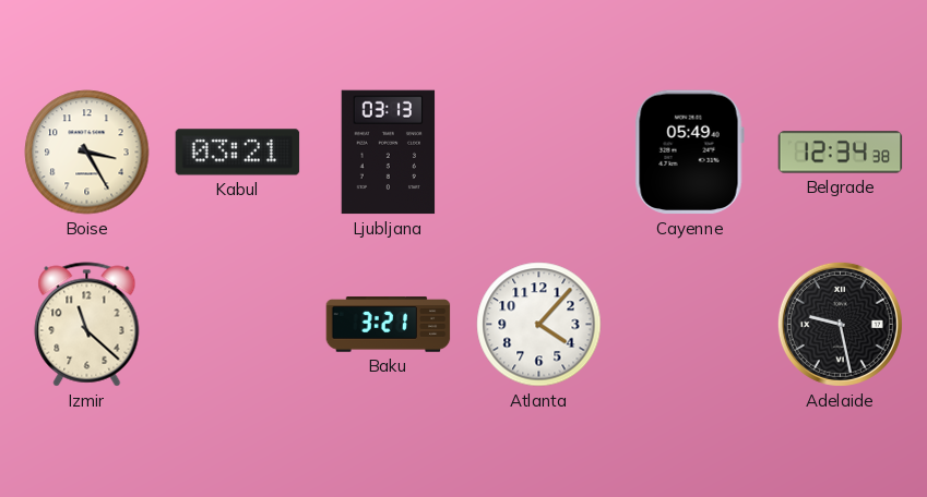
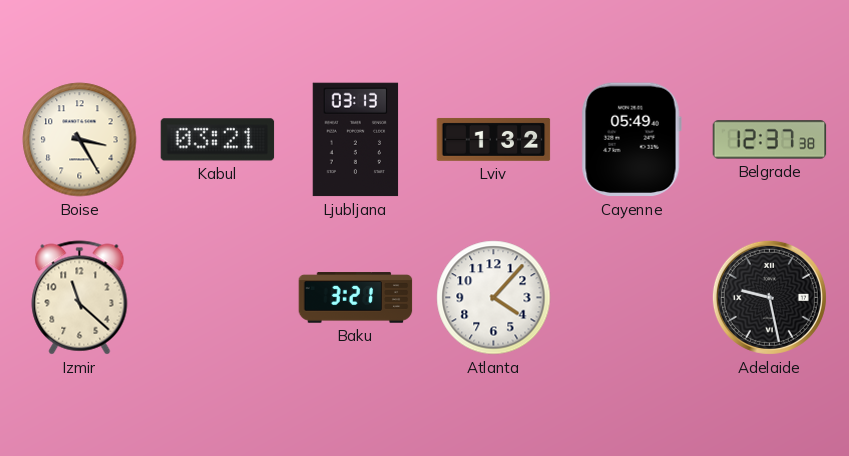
Lviv: none -> 1:32 (494, 139)
Belgrade: 12:34 -> 12:37 (770, 140)
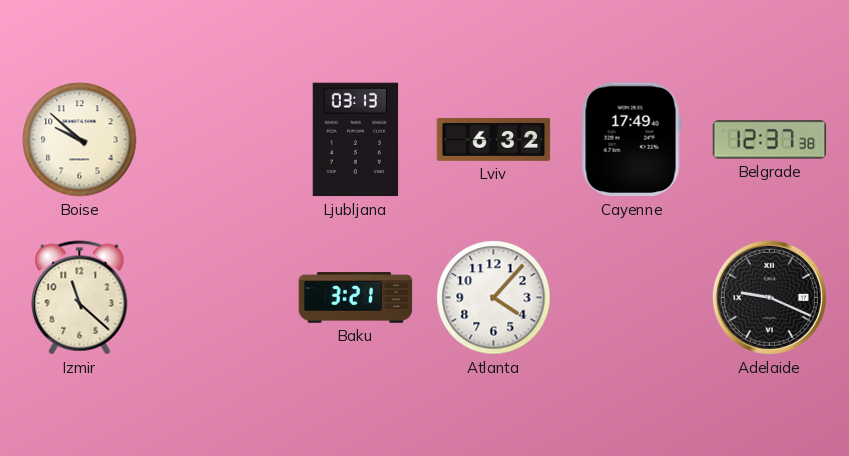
Boise: 3:25 -> 9:52 (80, 140)
Kabul: 03:21 -> none (218, 140)
Lviv: 1:32 -> 6:32 (494, 139)
Cayenne: 05:49 -> 17:49 (631, 140)
Adelaide: 9:28 -> 9:19 (769, 297)
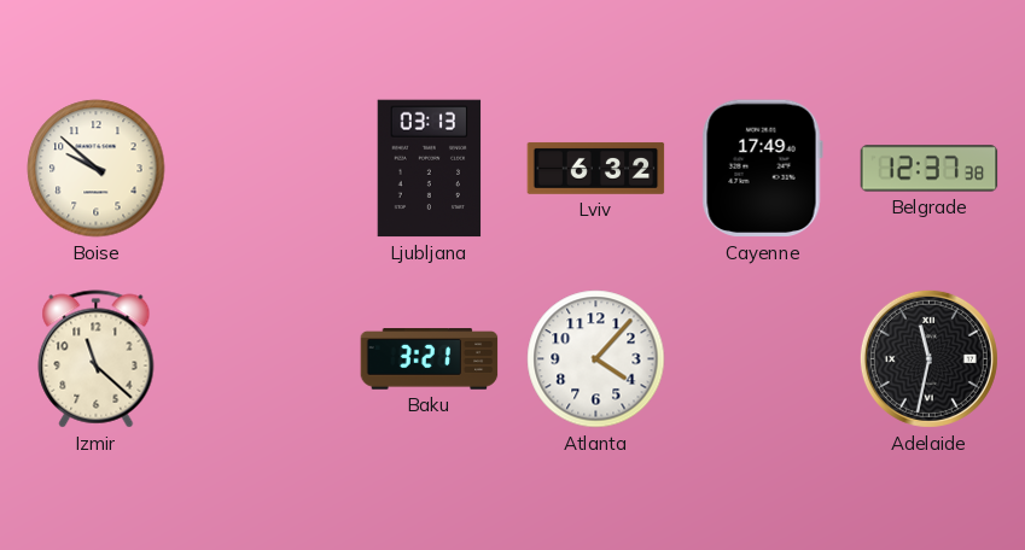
Adelaide: 9:19 -> 11:32 (928, 358)
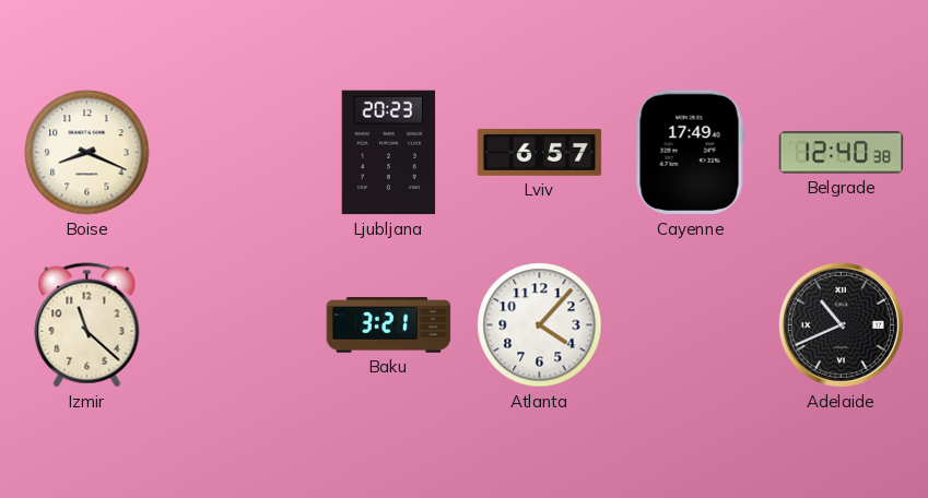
Boise: 9:52 -> 8:19 (87, 153)
Ljubljana: 03:13 -> 20:23 (389, 153)
Lviv: 6:32 -> 6:57 (540, 152)
Belgrade: 12:37 -> 12:40 (842, 153)
Adelaide: 11:32 -> 10:41 (841, 324)
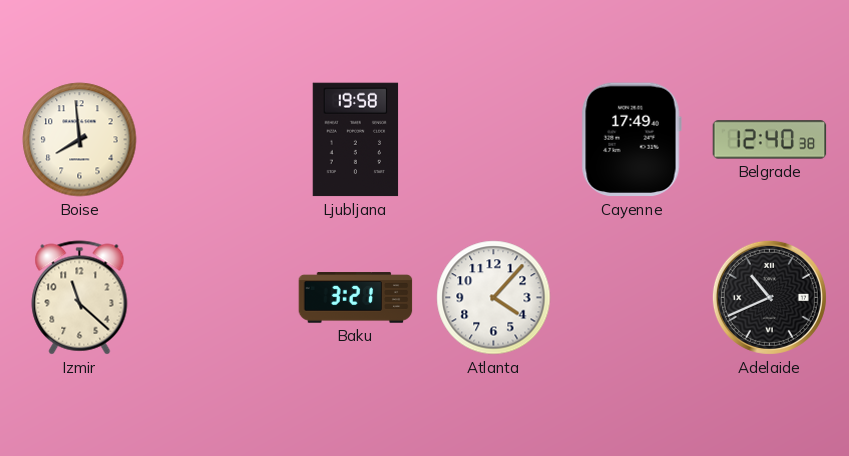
Boise: 8:19 -> 7:59 (80, 140)
Ljubljana: 20:23 -> 19:58 (356, 140)
Lviv: 6:57 -> none (540, 152)
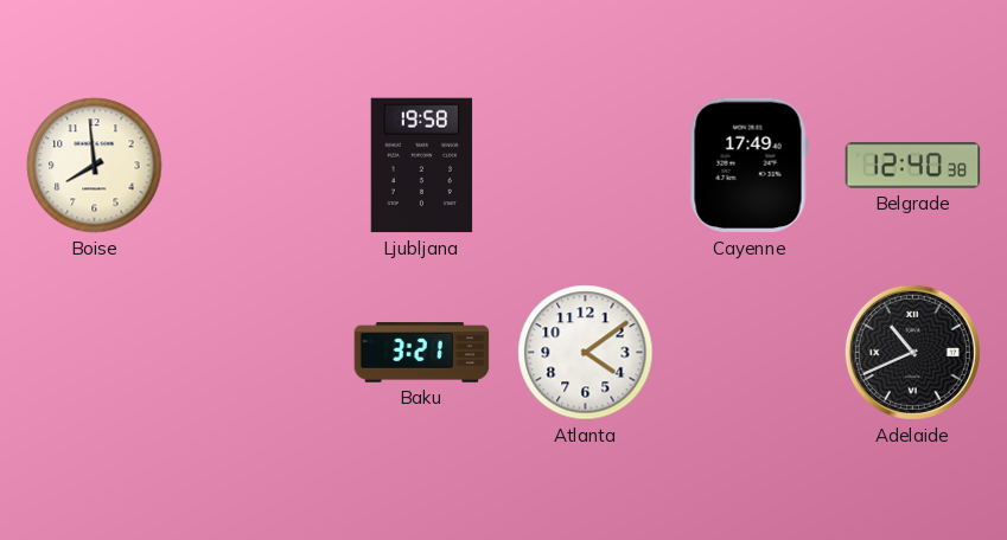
Izmir: 11:22 -> none (80, 298)
Atlanta: 4:07 -> 4:09 (586, 353)
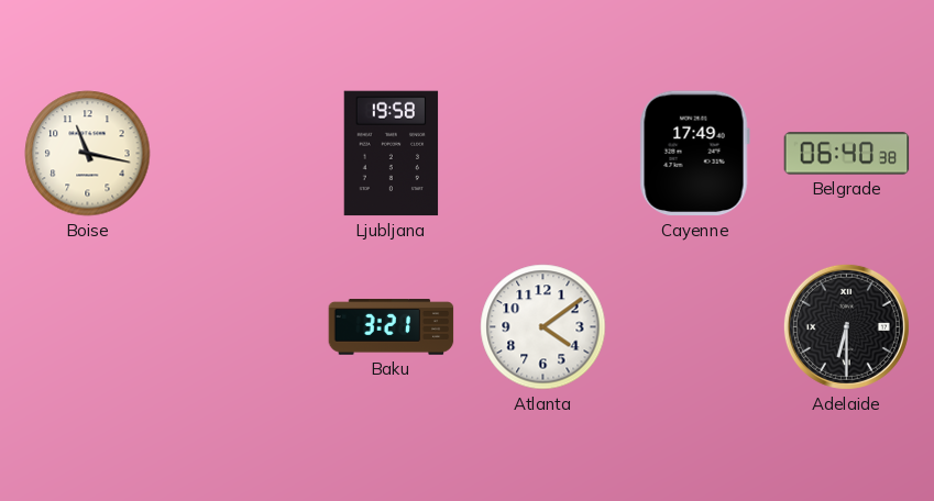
Boise: 7:59 -> 11:17 (88, 154)
Belgrade: 12:40 -> 06:40 (847, 154)
Adelaide: 10:41 -> 6:30 (846, 326)
